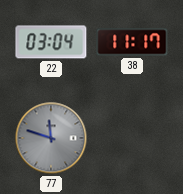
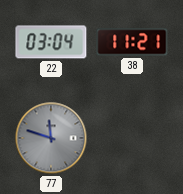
38: 11:17 -> 11:21 (132, 42)
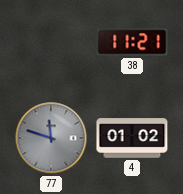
22: 03:04 -> none (51, 42)
4: none -> 01:02 (132, 138)
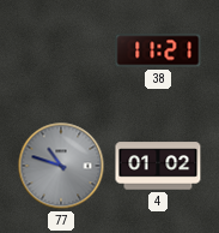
77: 11:48 -> 10:48 (61, 166)
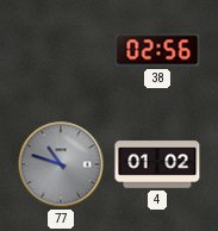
38: 11:21 -> 02:56 (157, 50)
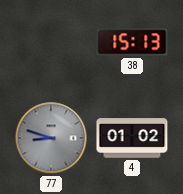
38: 02:56 -> 15:13 (132, 42)
77: 10:48 -> 8:48 (51, 138)
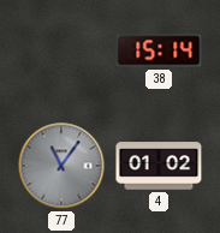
38: 15:13 -> 15:14 (159, 50)
77: 8:48 -> 11:06 (61, 166)
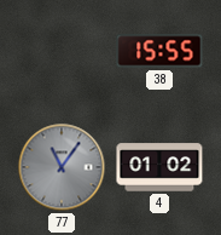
38: 15:14 -> 15:55 (159, 51)
